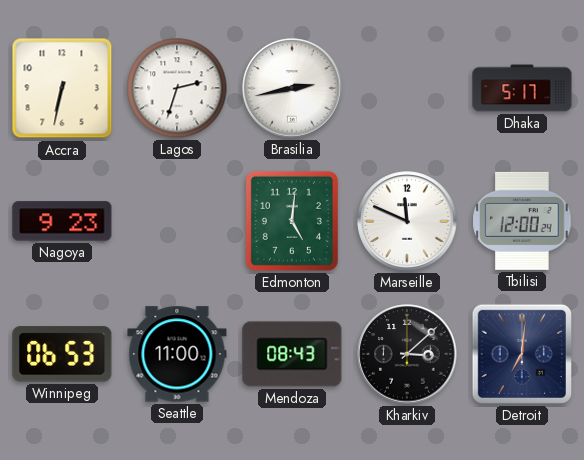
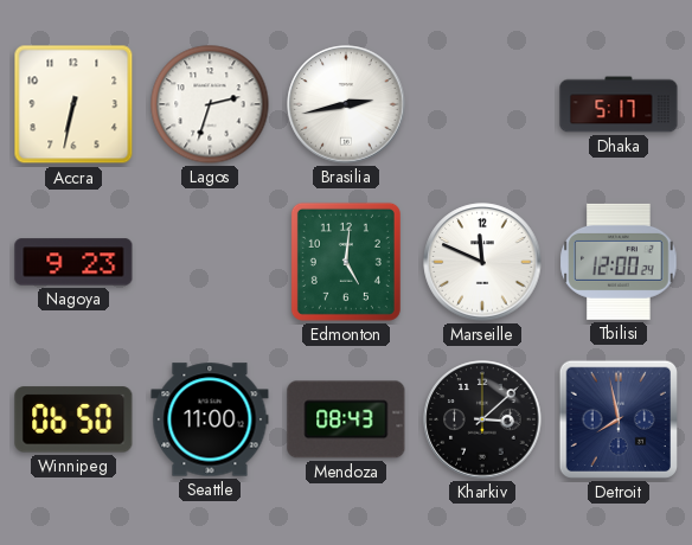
Winnipeg: 06:53 -> 06:50 (73, 419)
Detroit: 7:01 -> 7:58 (619, 419)
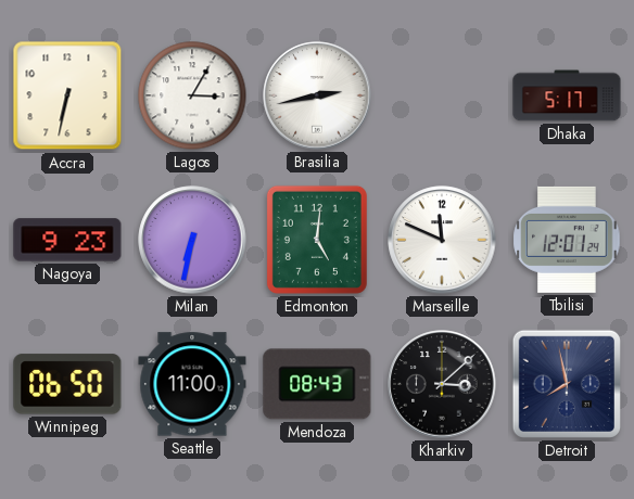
Lagos: 2:33 -> 3:05 (192, 95)
Milan: none -> 6:32 (192, 240)
Tbilisi: 12:00 -> 12:01 (567, 240)
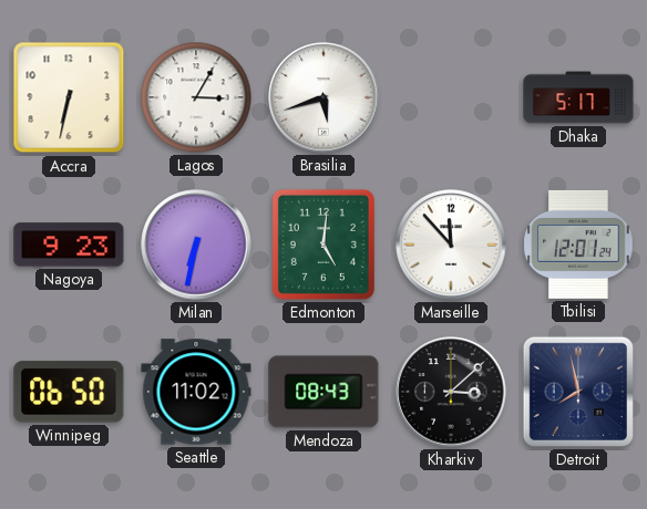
Brasilia: 2:43 -> 5:42 (323, 97)
Marseille: 11:49 -> 11:53 (451, 245)
Seattle: 11:00 -> 11:02 (196, 392)
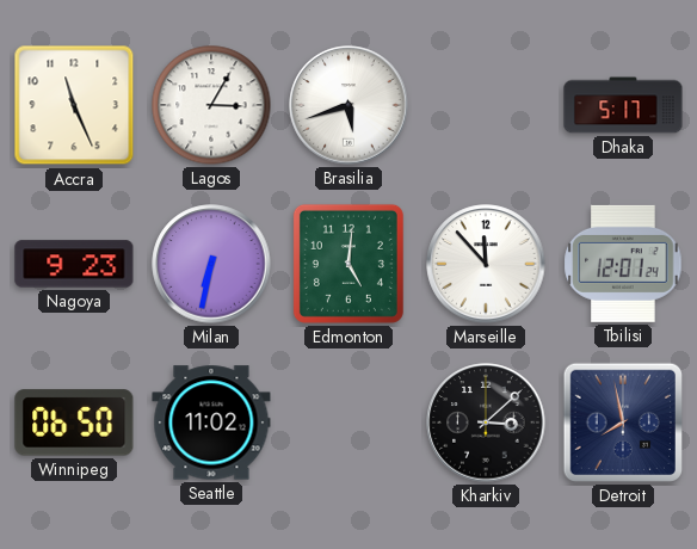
Accra: 6:32 -> 11:26 (74, 105)
Mendoza: 08:43 -> none (323, 392)
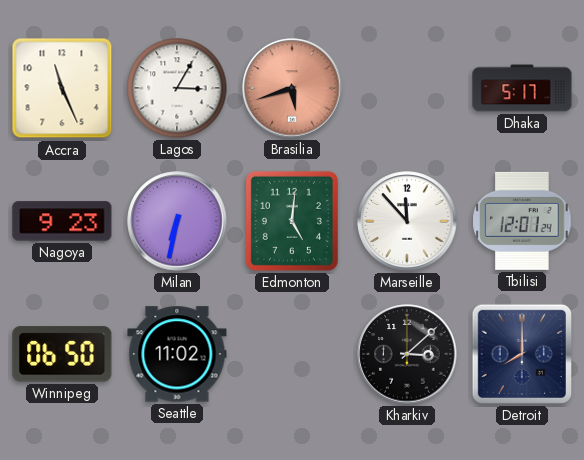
Brasilia dial: white -> salmon (292, 88)
Detroit: 7:58 -> 8:00 (522, 354)
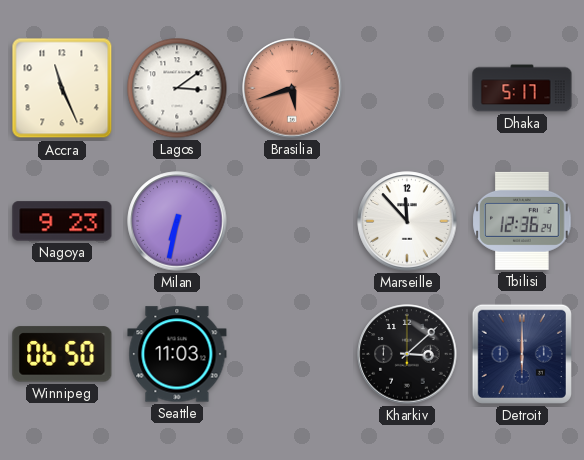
Lagos: 3:05 -> 3:09 (177, 88)
Edmonton: 5:01 -> none (292, 221)
Tbilisi: 12:01 -> 12:36 (522, 221)
Seattle: 11:02 -> 11:03 (177, 354)
Detroit: 8:00 -> 6:00 (522, 354)
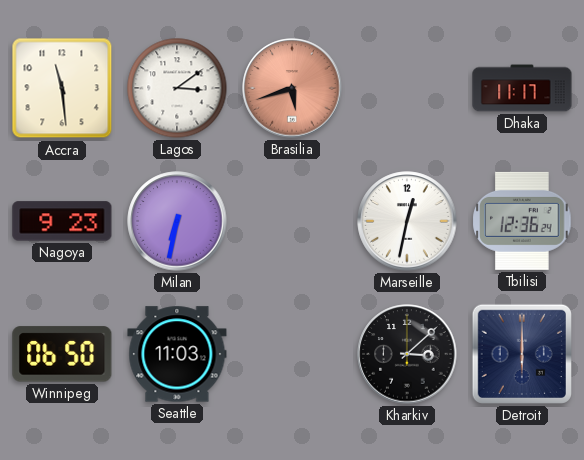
Accra: 11:26 -> 11:29 (62, 88)
Dhaka: 5:17 -> 11:17 (522, 88)
Marseille: 11:53 -> 12:32 (407, 221)
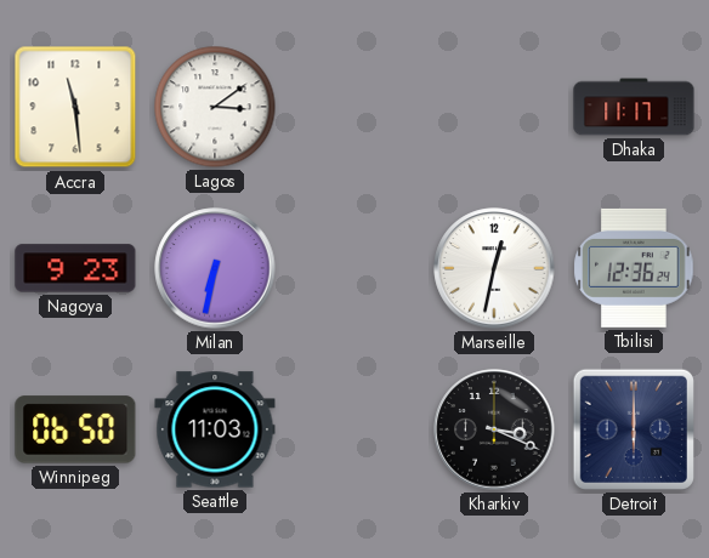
Brasilia: 5:42 -> none (292, 88)
Kharkiv: 3:08 -> 3:19 (494, 429)
